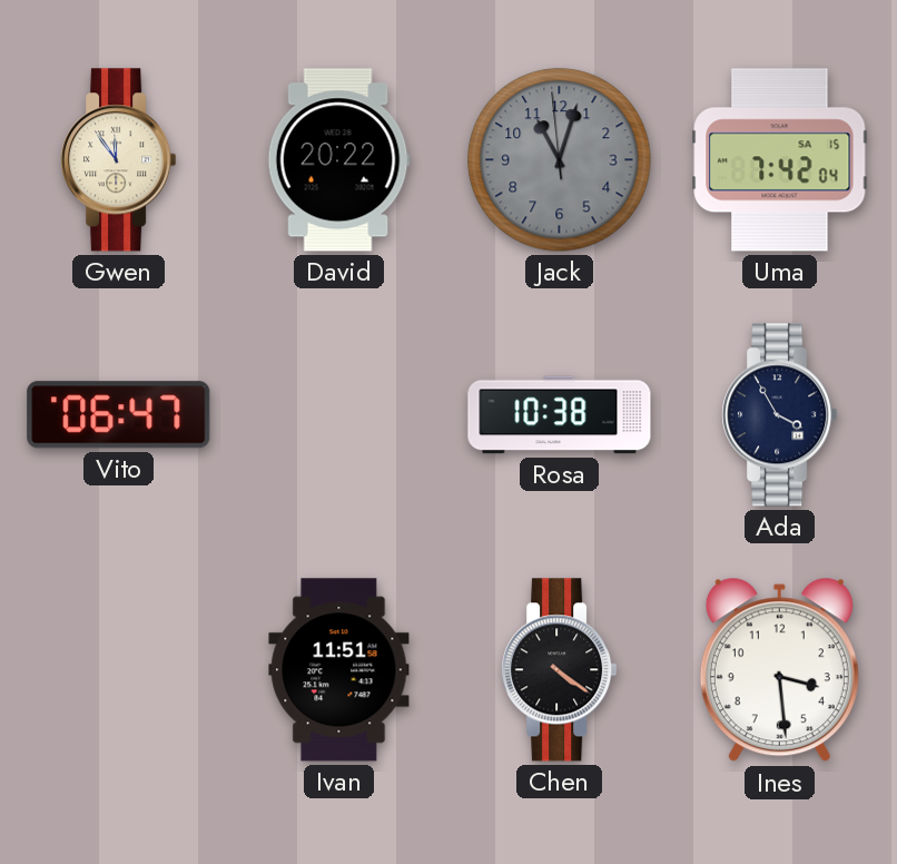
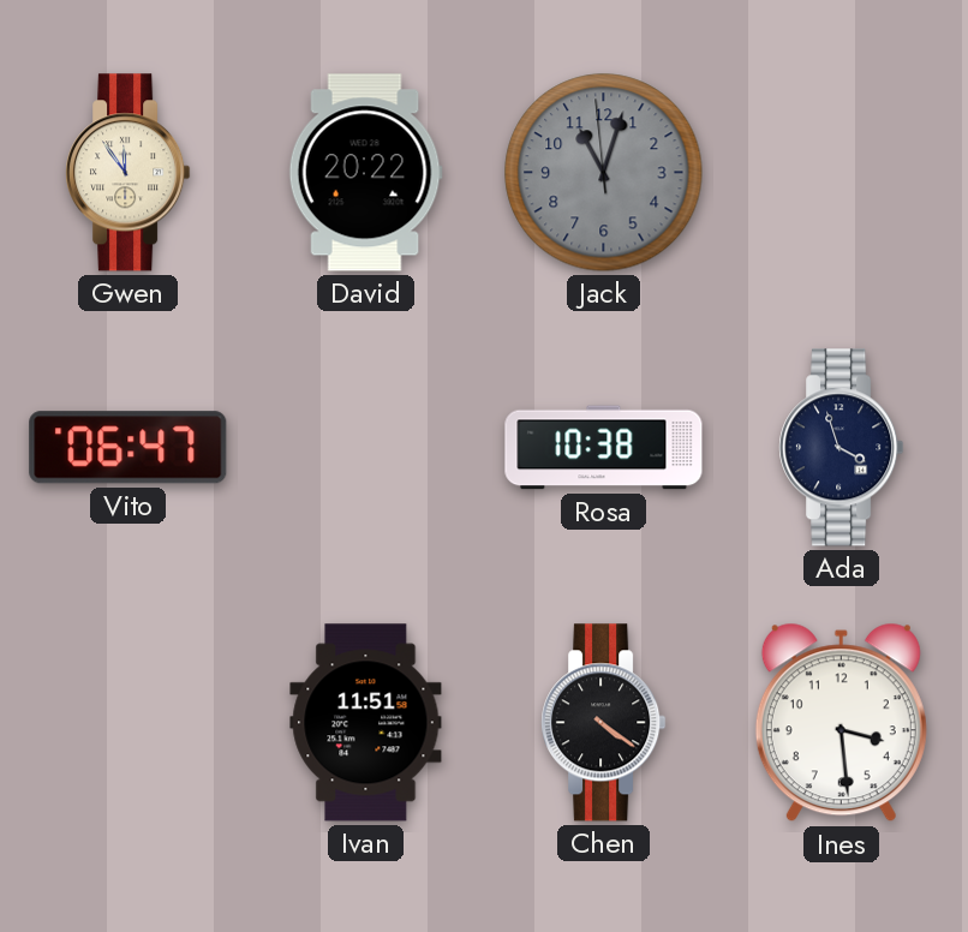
Uma: 7:42 -> none (780, 160)
Ada: 3:55 -> 3:57 (842, 448)
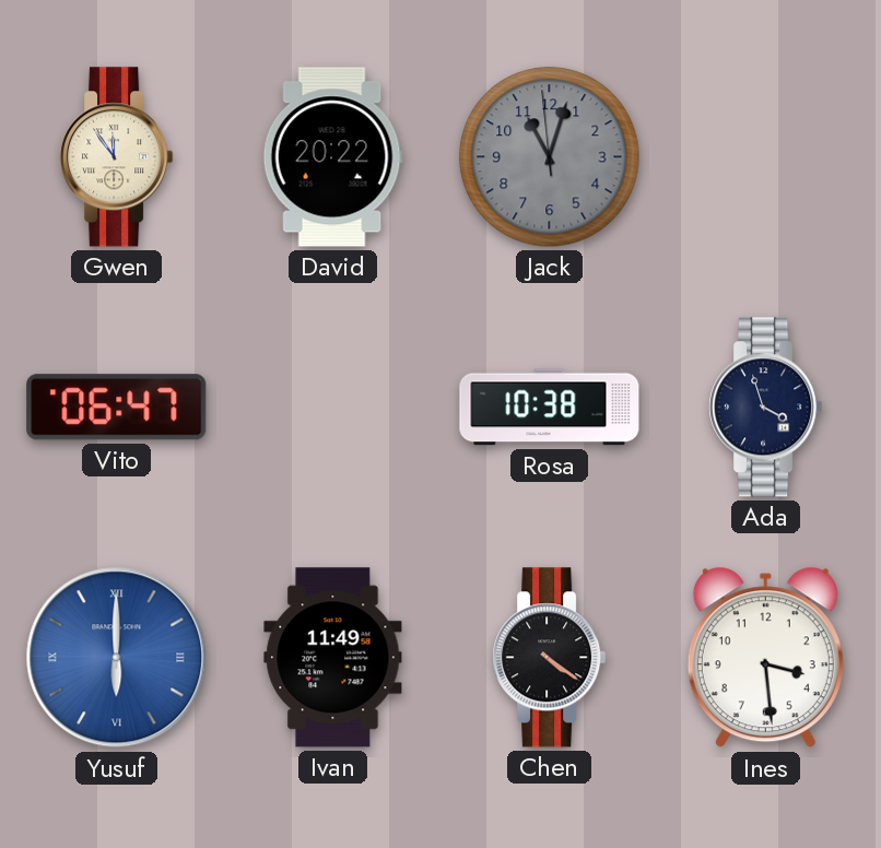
Yusuf: none -> 6:00 (117, 658)
Ivan: 11:51 -> 11:49 (333, 658)
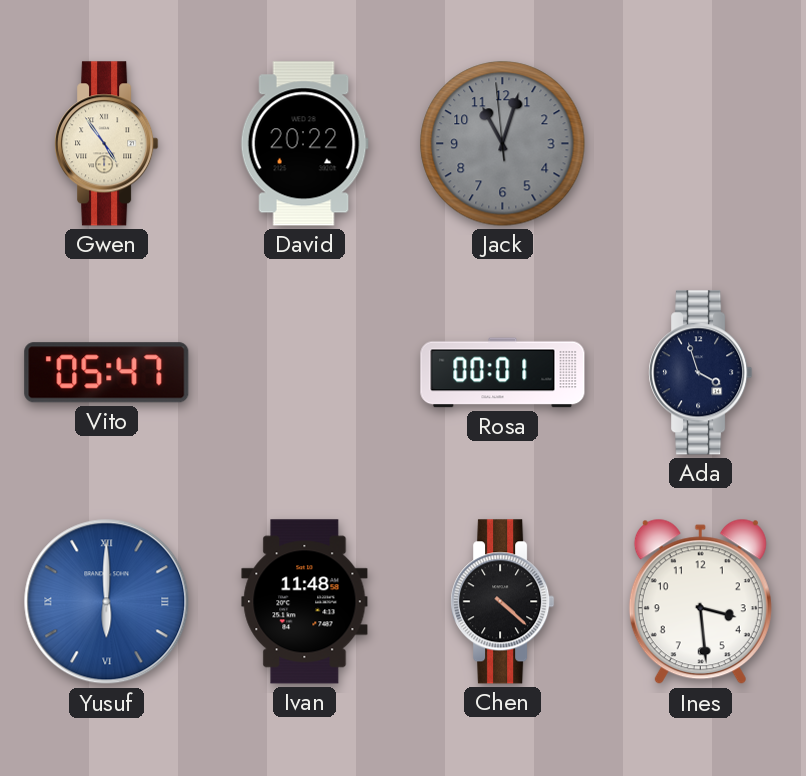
Gwen: 11:54 -> 4:54 (107, 144)
Vito: 06:47 -> 05:47 (107, 373)
Rosa: 10:38 -> 00:01 (503, 373)
Ivan: 11:49 -> 11:48 (305, 602)
Chen: 4:21 -> 4:22 (503, 602)
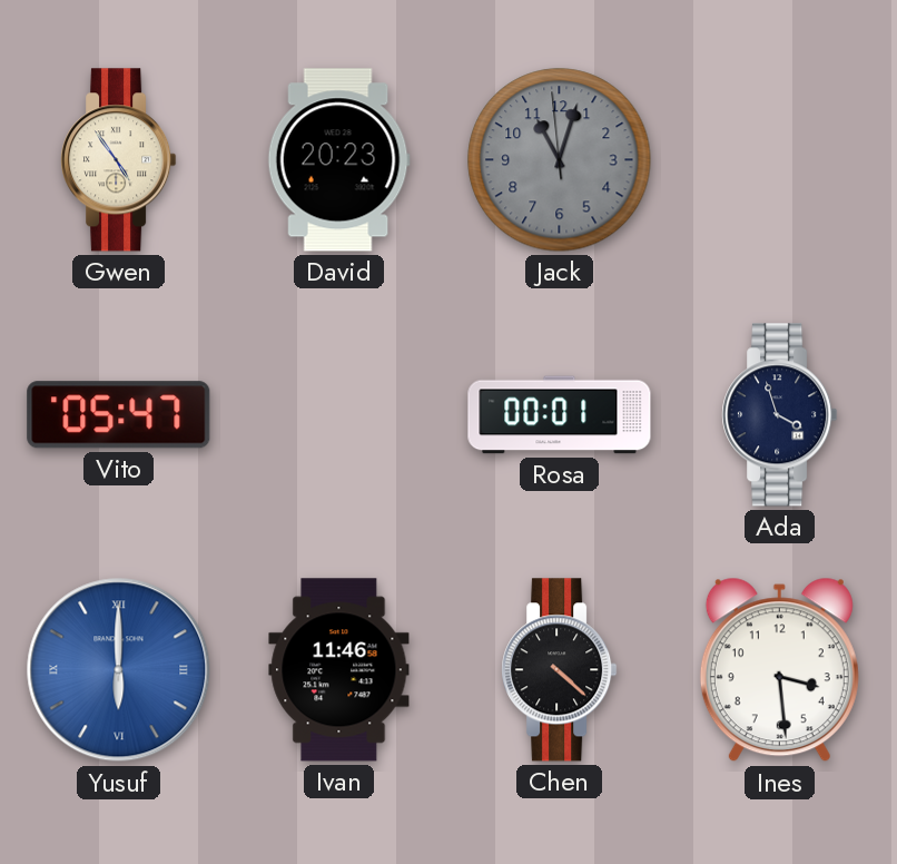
David: 20:22 -> 20:23 (338, 160)
Ivan: 11:48 -> 11:46 (339, 670)
